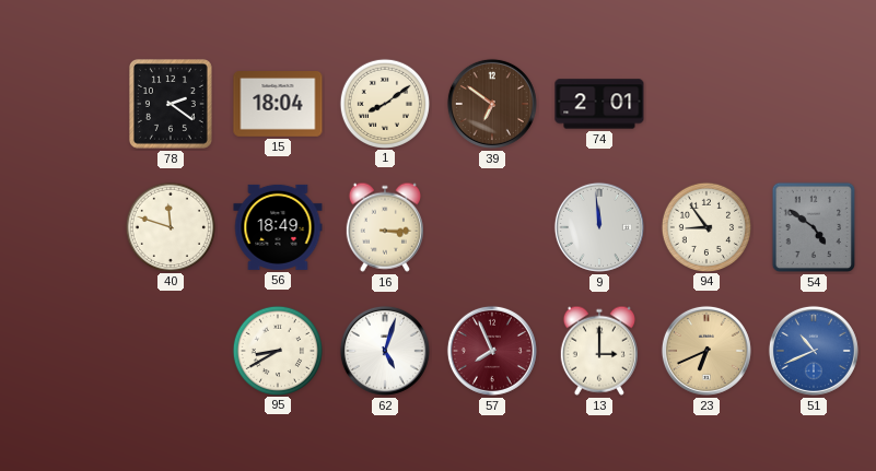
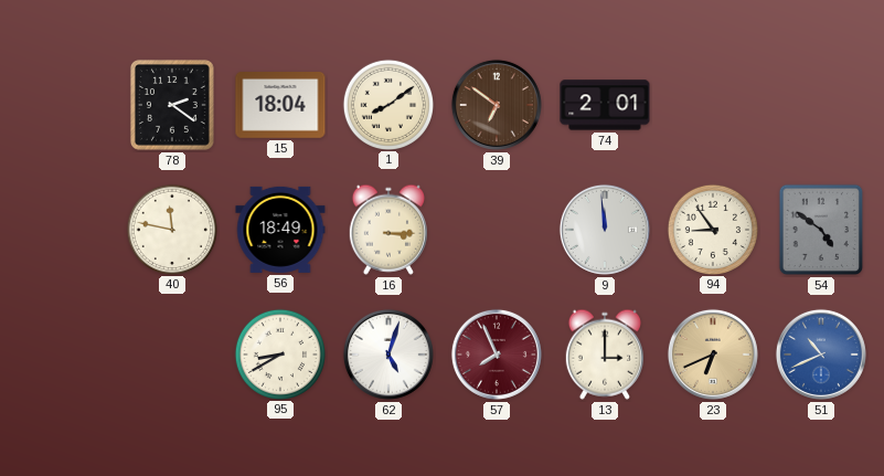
40: 11:48 -> 11:47 (171, 229)
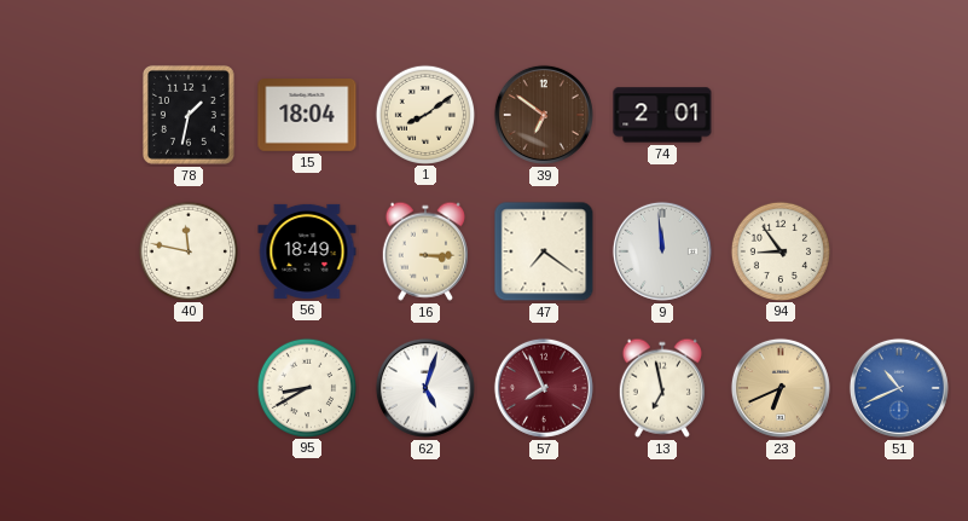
78: 2:21 -> 1:32 (189, 115)
47: none -> 7:21 (544, 251)
54: 4:51 -> none (821, 230)
13: 3:00 -> 6:58 (662, 388)
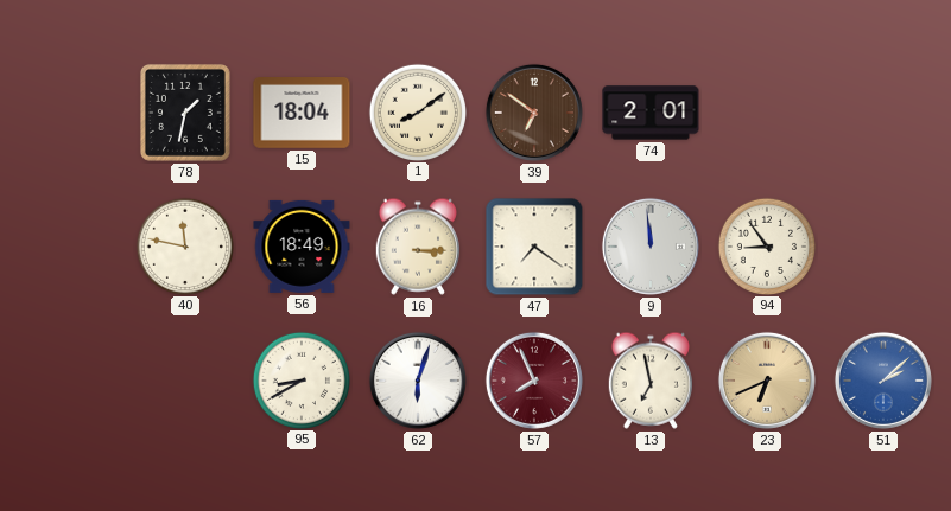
62: 5:03 -> 6:03 (418, 381)
51: 10:41 -> 2:08 (883, 381)
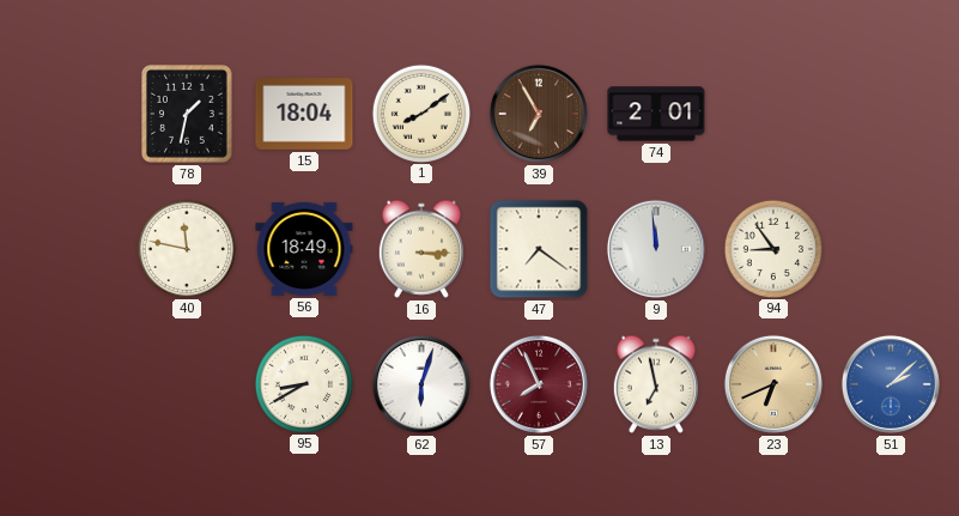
39: 6:51 -> 6:55 (539, 114)
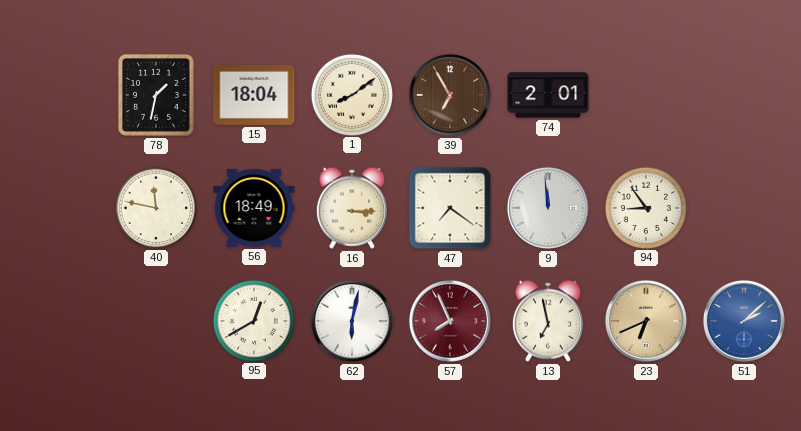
95: 8:40 -> 12:40 (253, 320)
62: 6:03 -> 6:02 (352, 321)
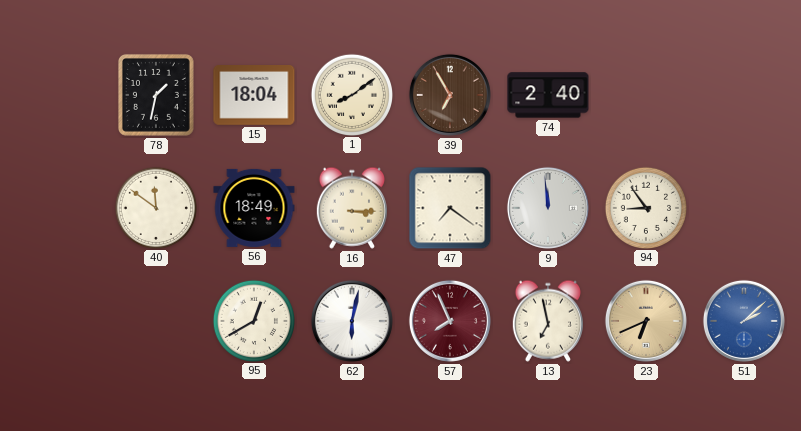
74: 2:01 -> 2:40 (548, 95)
40: 11:47 -> 11:51 (155, 207)
